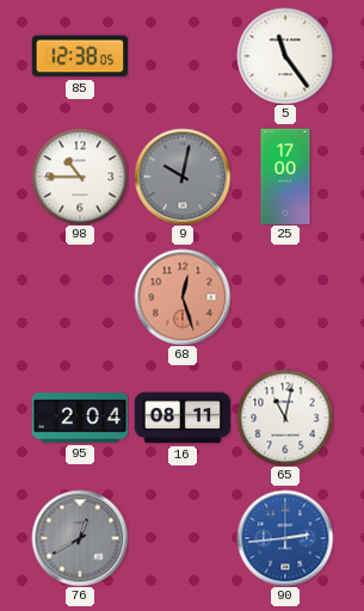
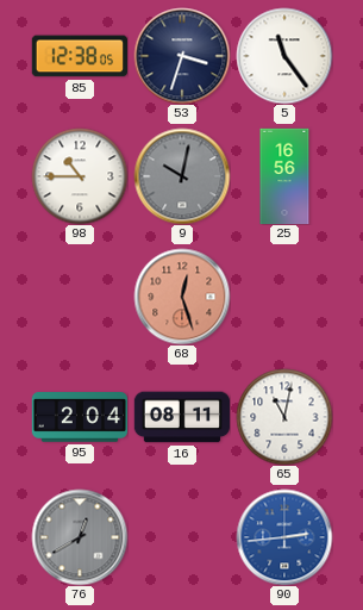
53: none -> 3:33 (182, 56)
25: 17:00 -> 16:56 (284, 176)
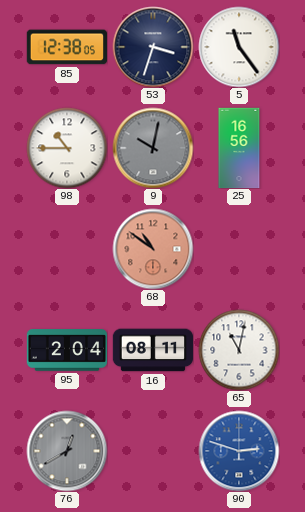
68: 12:27 -> 10:51 (153, 249)
90: 2:44 -> 2:48 (239, 451)
